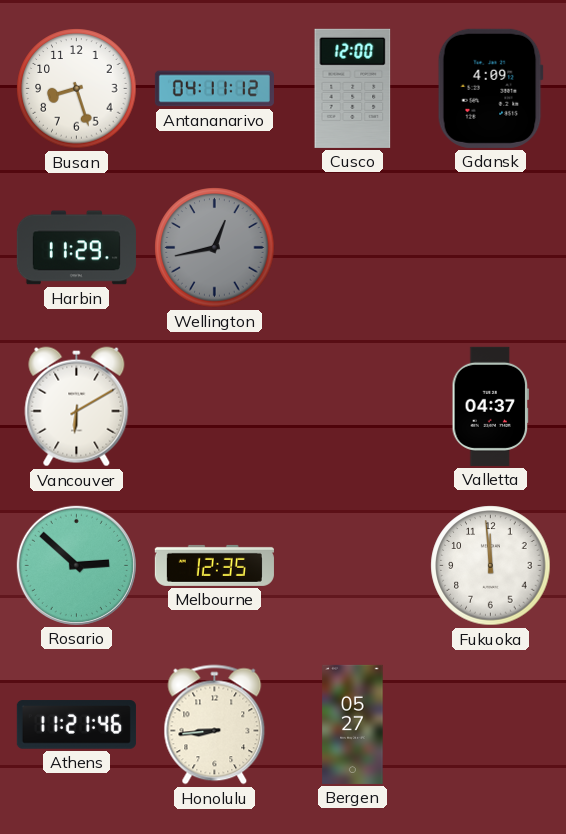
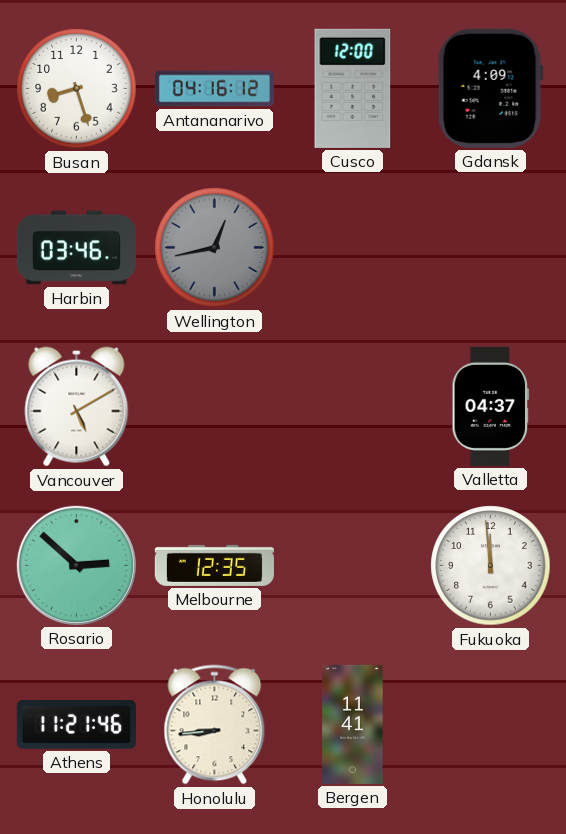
Antananarivo: 04:11 -> 04:16 (214, 89)
Harbin: 11:29 -> 03:46 (76, 248)
Vancouver: 6:10 -> 5:10 (77, 407)
Bergen: 05:27 -> 11:41 (353, 724)
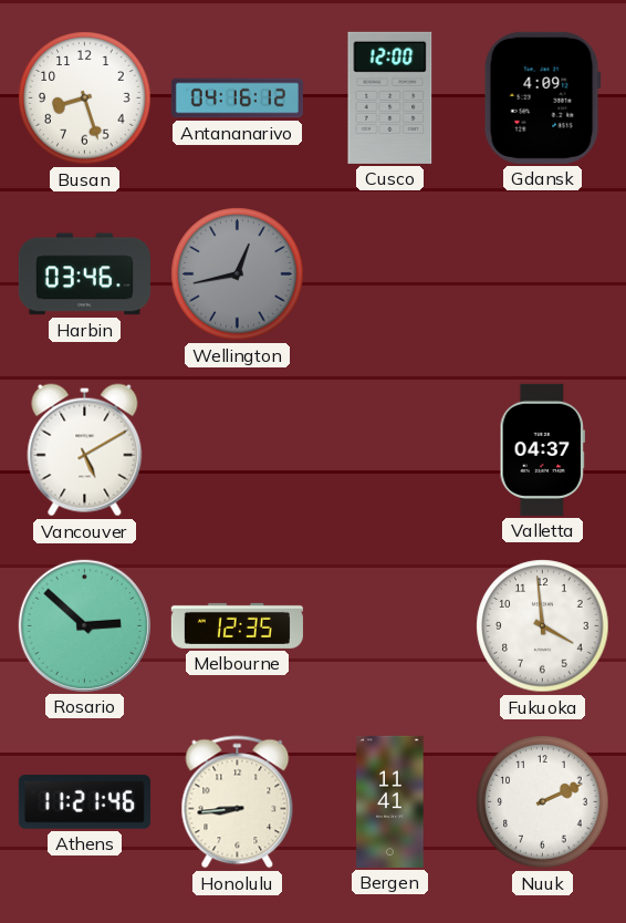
Fukuoka: 11:59 -> 3:59 (543, 626)
Nuuk: none -> 2:11 (543, 802)
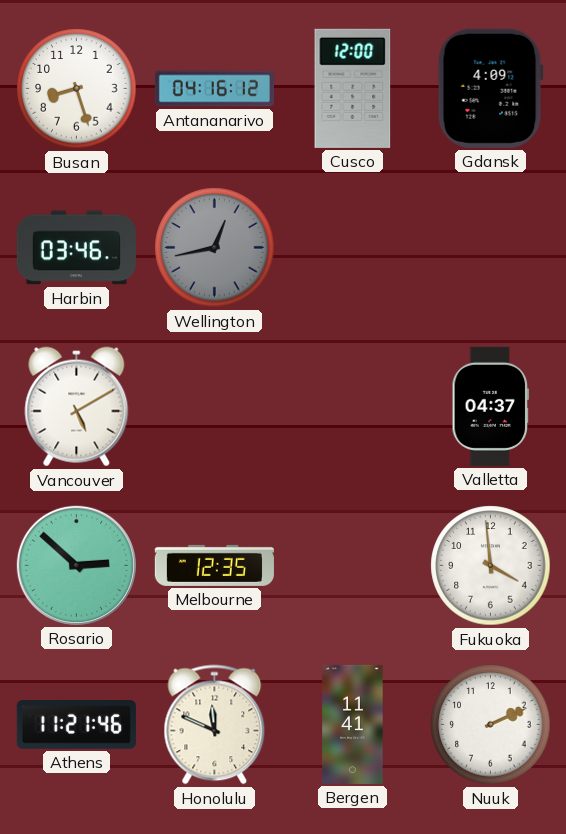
Honolulu: 8:44 -> 11:49 (215, 725)
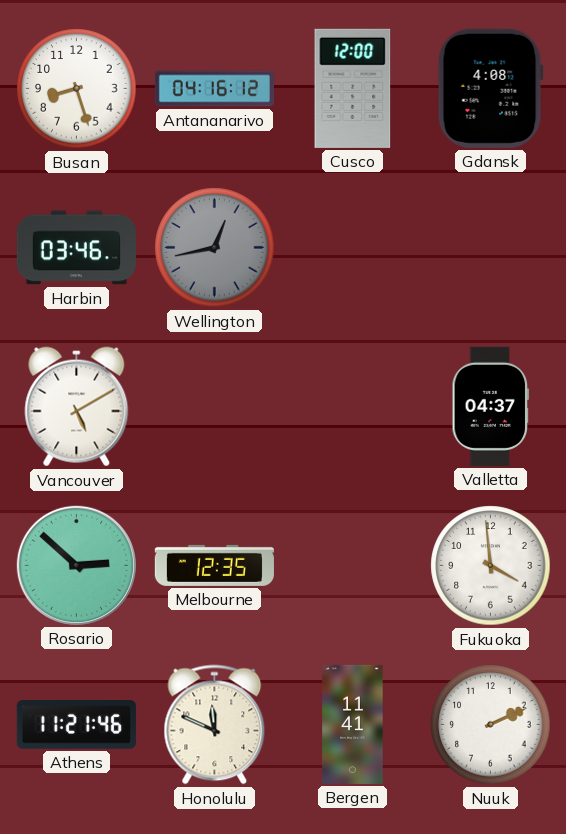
Gdansk: 4:09 -> 4:08 (490, 88)
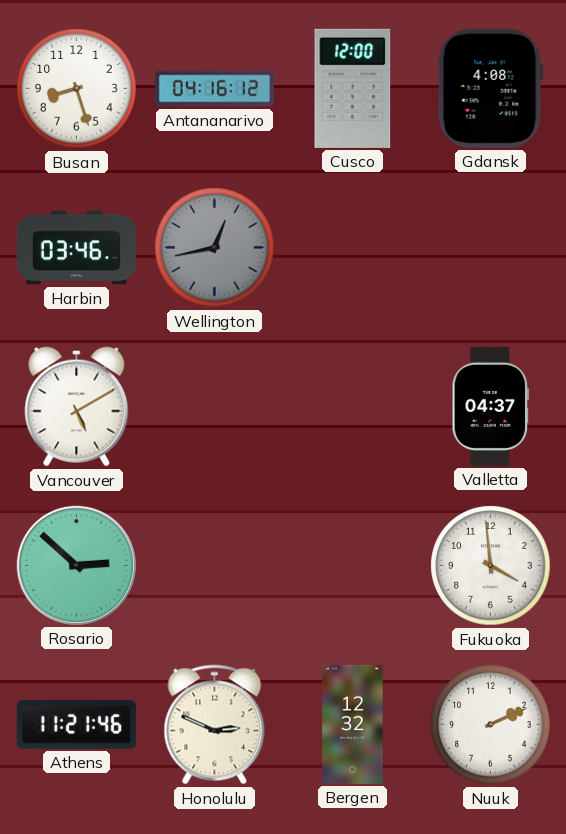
Melbourne: 12:35 -> none (214, 565)
Honolulu: 11:49 -> 2:49 (215, 725)
Bergen: 11:41 -> 12:32 (353, 724)
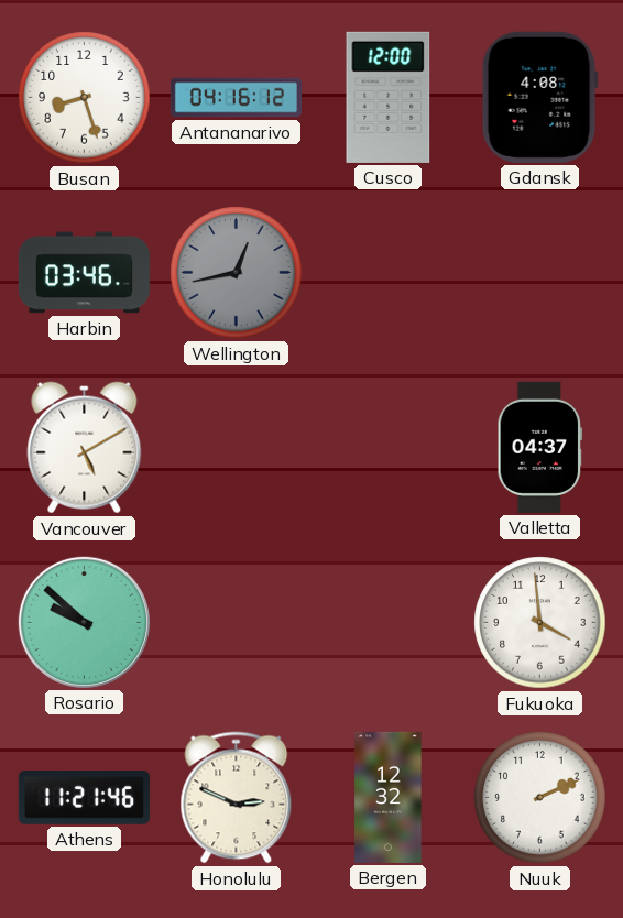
Rosario: 2:52 -> 9:52 (84, 622)
